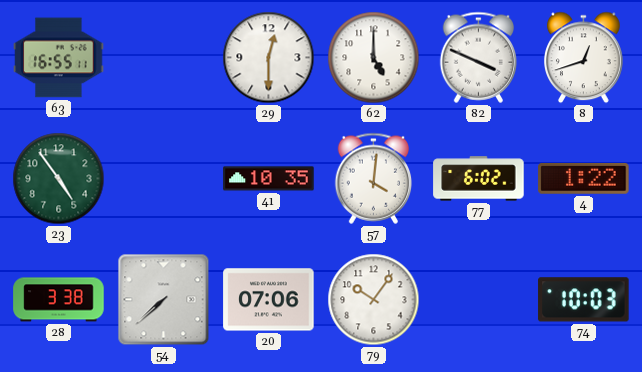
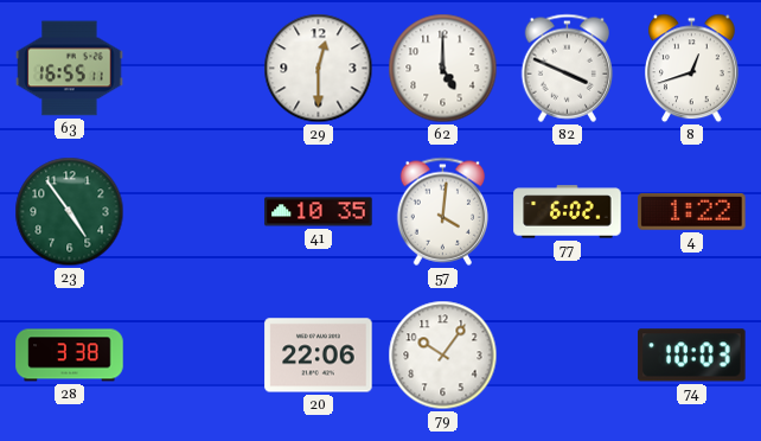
54: 7:38 -> none (164, 300)
20: 07:06 -> 22:06 (319, 356)
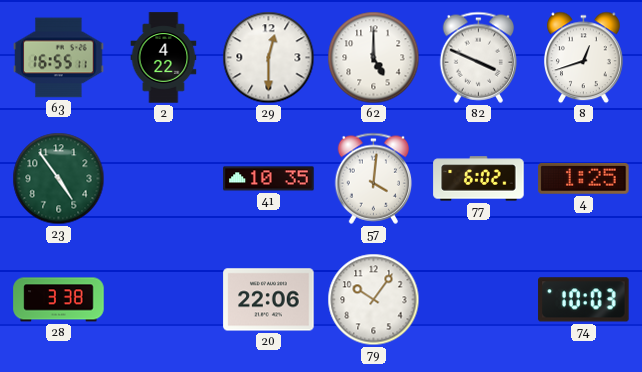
2: none -> 4:22 (164, 58)
4: 1:22 -> 1:25 (584, 179)
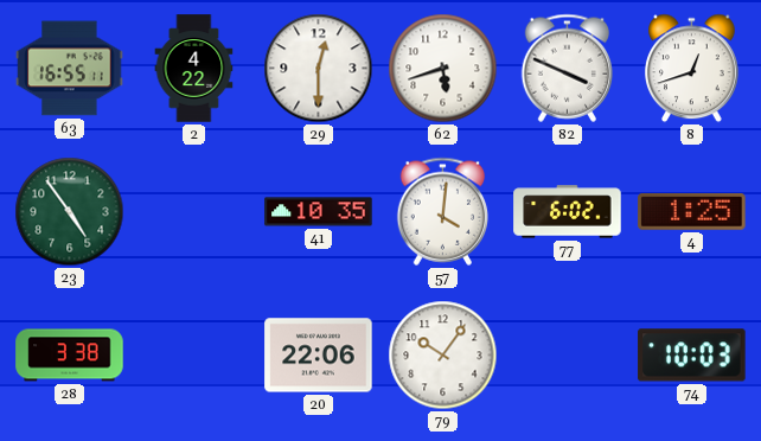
62: 5:00 -> 5:42 (443, 69)
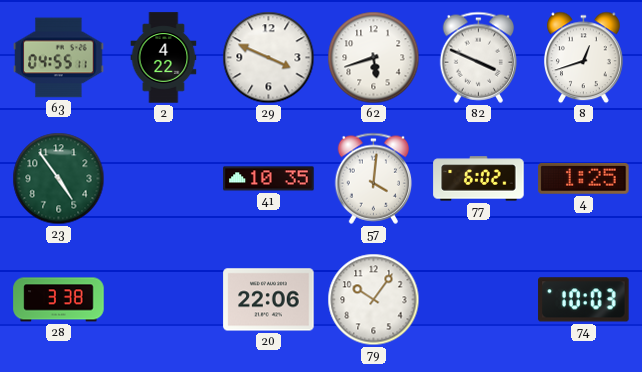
63: 16:55 -> 04:55 (59, 58)
29: 12:30 -> 3:49 (269, 58)
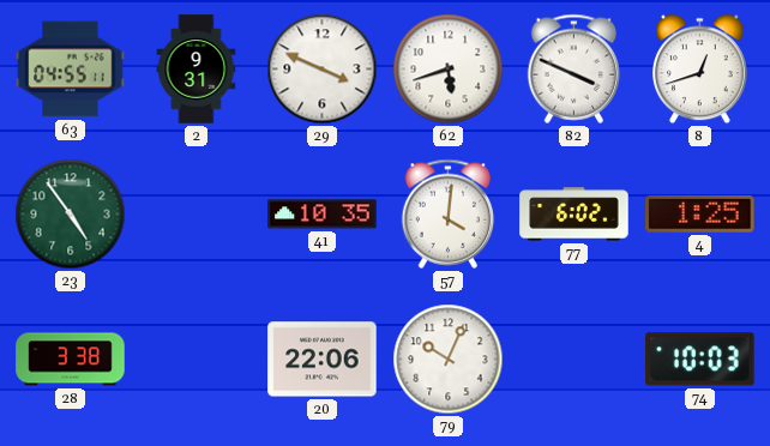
2: 4:22 -> 9:31 (197, 70)
79: 10:06 -> 10:04 (449, 360)
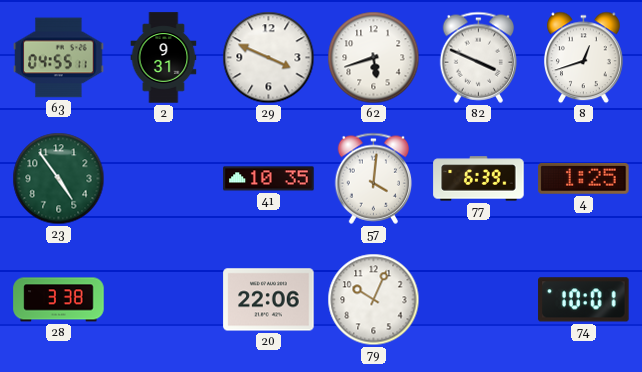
77: 6:02 -> 6:39 (479, 179)
74: 10:03 -> 10:01 (584, 300)
